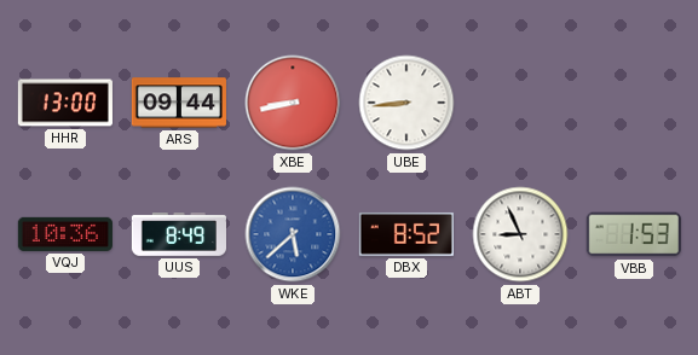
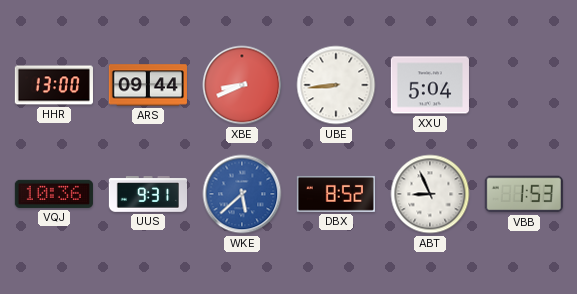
XBE: 8:43 -> 8:41 (242, 85)
XXU: none -> 5:04 (430, 85)
UUS: 8:49 -> 9:31 (147, 194)
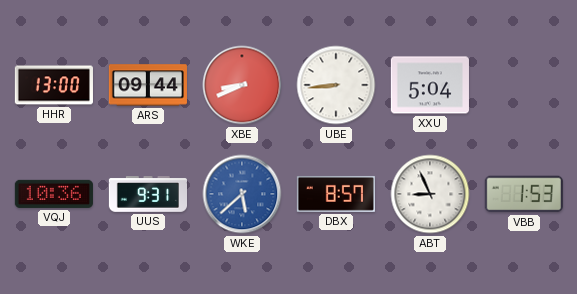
DBX: 8:52 -> 8:57 (336, 194)
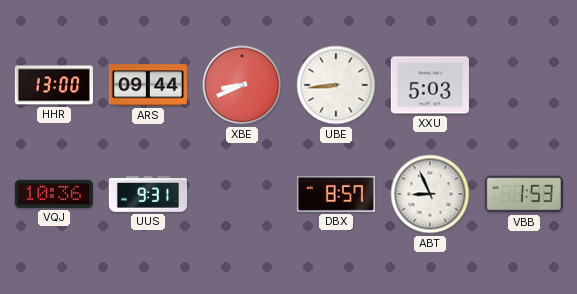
XXU: 5:04 -> 5:03 (430, 85)
WKE: 5:38 -> none (242, 194)
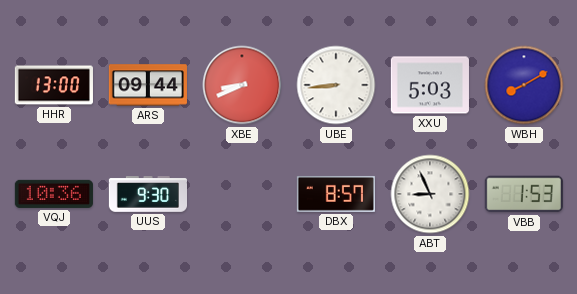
WBH: none -> 8:10 (524, 85)
UUS: 9:31 -> 9:30 (147, 194)
